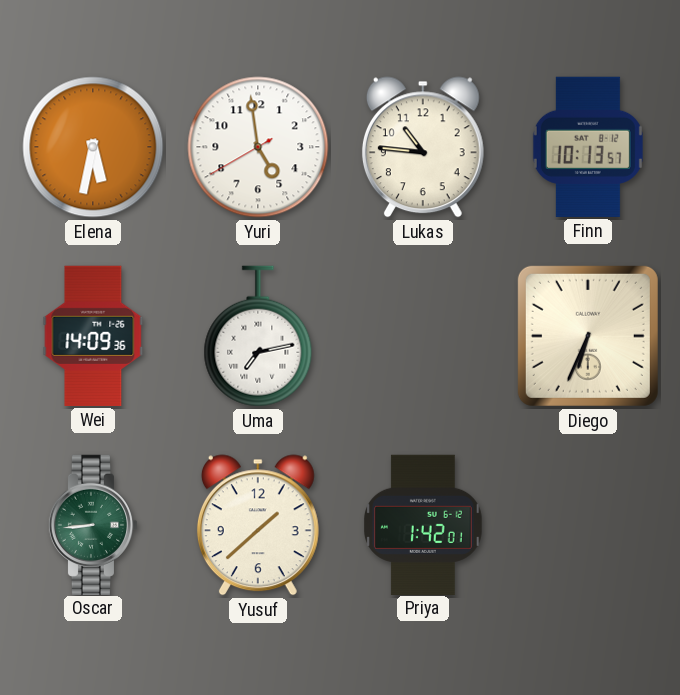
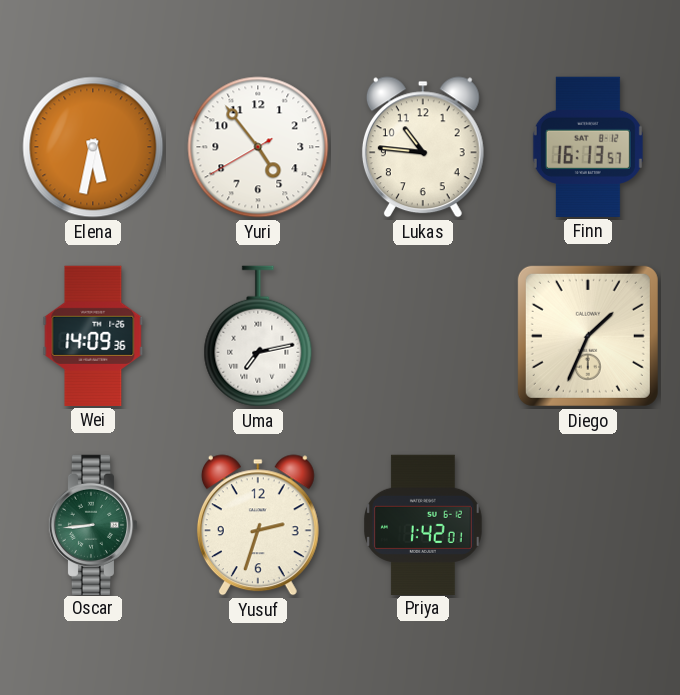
Yuri: 4:58 -> 4:53 (258, 147)
Finn: 10:13 -> 16:13 (588, 147)
Diego: 6:34 -> 1:34 (588, 336)
Yusuf: 1:38 -> 2:33 (258, 525)
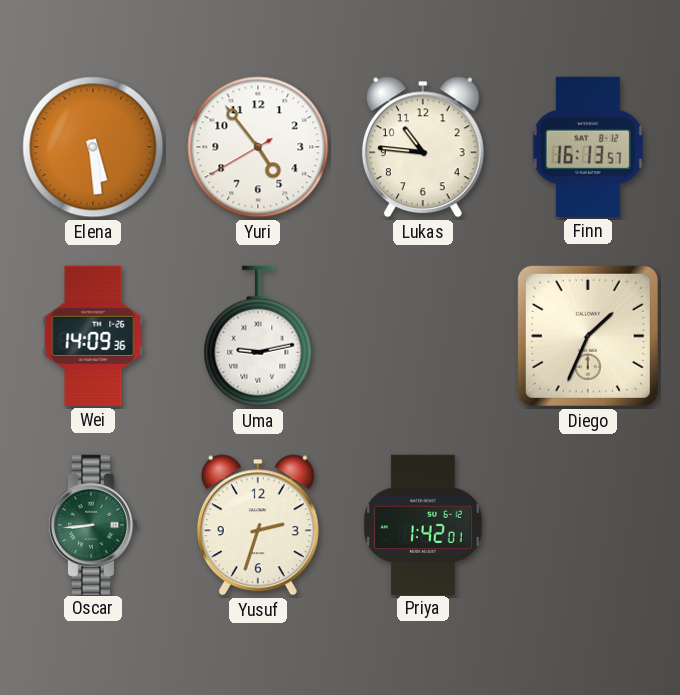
Elena: 5:32 -> 5:29 (93, 147)
Uma: 7:13 -> 9:13 (258, 336)
